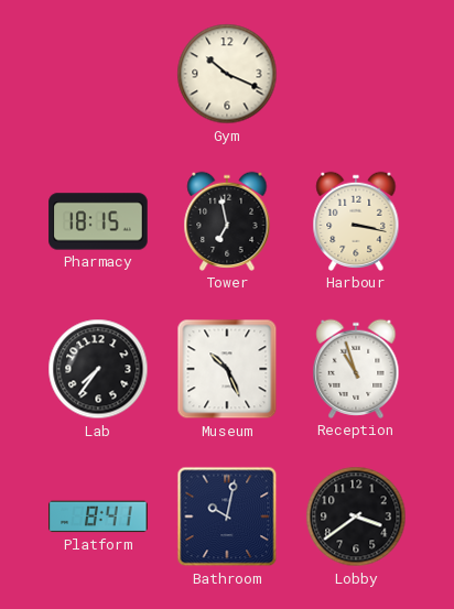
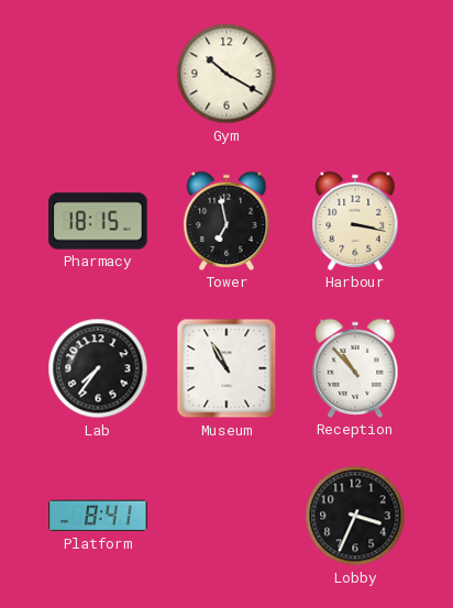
Gym: 10:19 -> 10:20 (226, 74)
Museum: 10:26 -> 10:55 (226, 368)
Reception: 10:57 -> 10:53 (355, 368)
Bathroom: 10:02 -> none (227, 516)
Lobby: 3:39 -> 3:34 (355, 516)
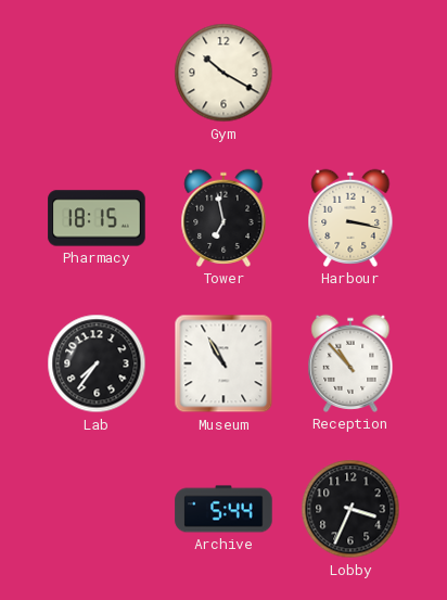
Platform: 8:41 -> none (98, 516)
Archive: none -> 5:44 (224, 509)
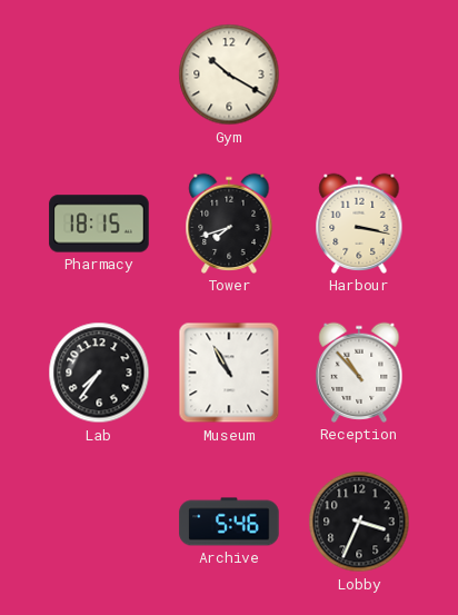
Tower: 6:58 -> 7:42 (229, 224)
Archive: 5:44 -> 5:46 (229, 522)
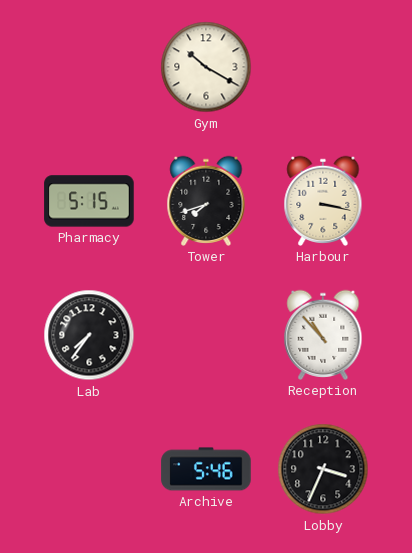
Pharmacy: 18:15 -> 5:15 (89, 201)
Museum: 10:55 -> none (229, 373)
